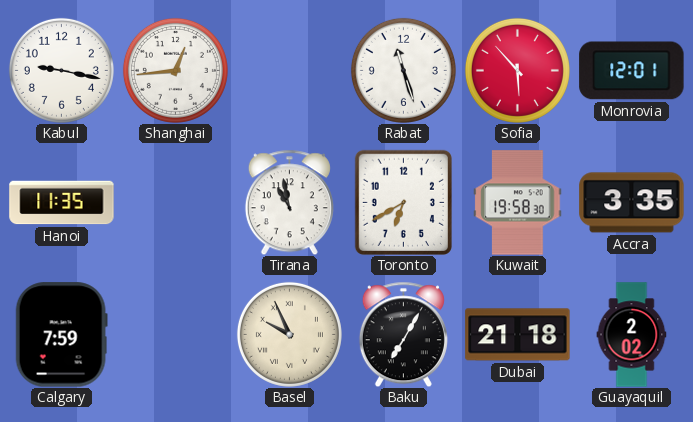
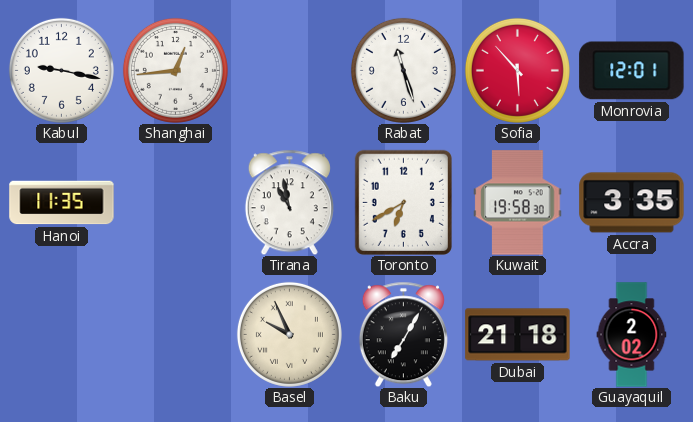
Calgary: 7:59 -> none (61, 335)
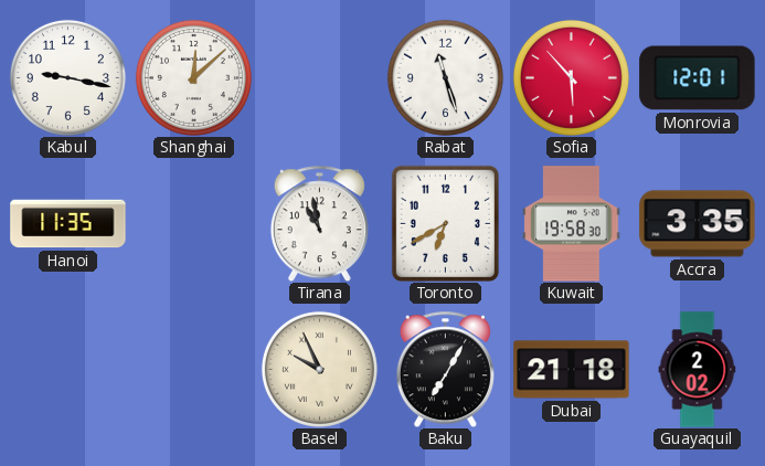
Shanghai: 12:44 -> 12:08 (193, 77)
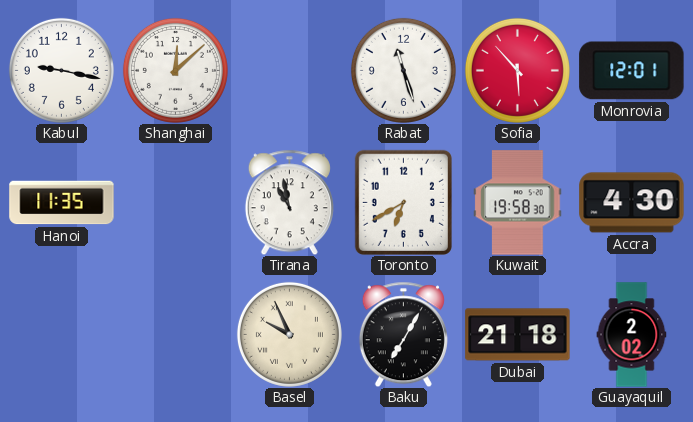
Accra: 3:35 -> 4:30 (632, 203)
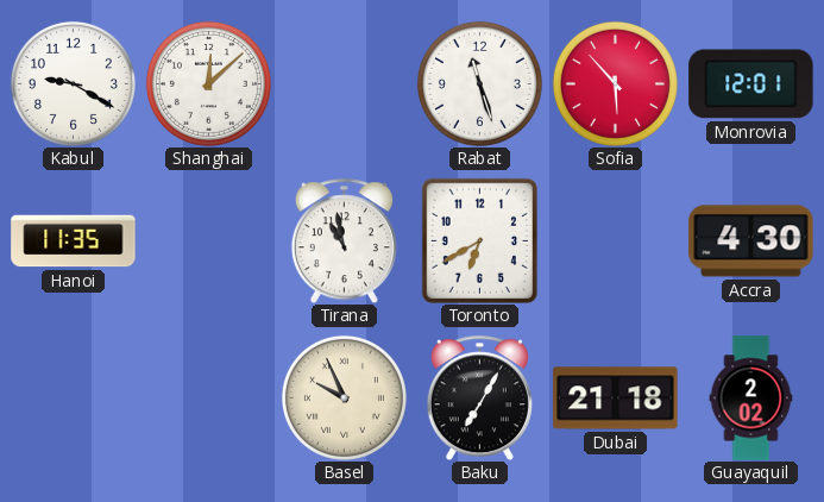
Kabul: 9:17 -> 9:20 (73, 83)
Kuwait: 19:58 -> none (518, 203)
